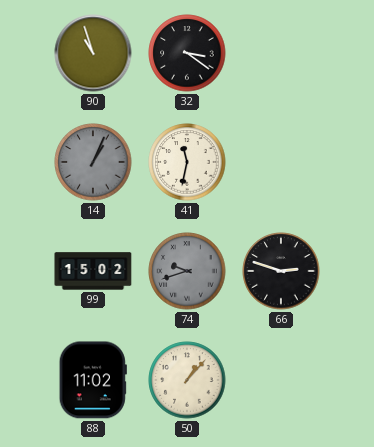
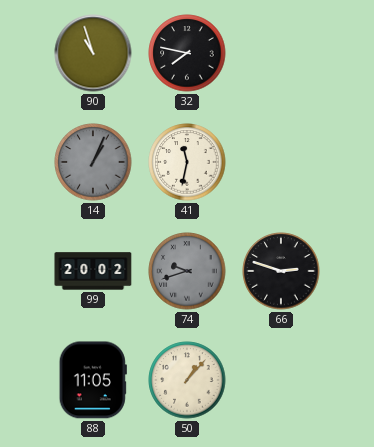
32: 3:21 -> 7:47 (187, 53)
99: 15:02 -> 20:02 (93, 271)
88: 11:02 -> 11:05 (93, 380)
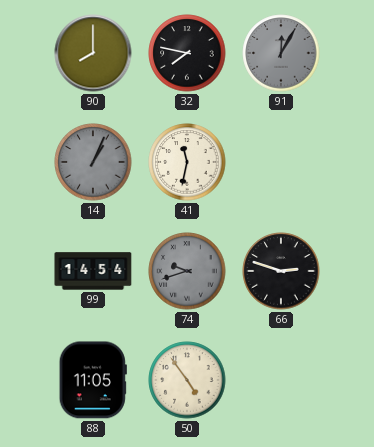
90: 10:57 -> 8:00 (93, 53)
91: none -> 12:05 (281, 53)
99: 20:02 -> 14:54 (93, 271)
50: 1:07 -> 4:54 (187, 380)
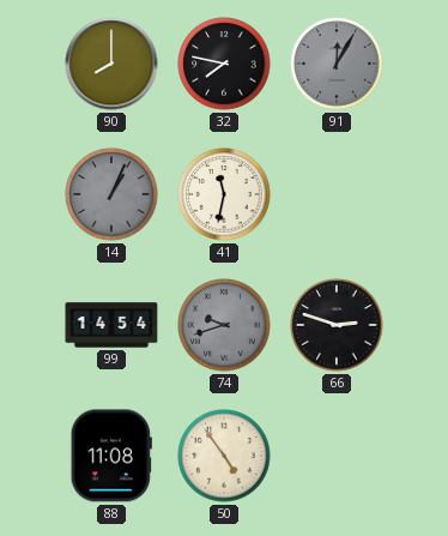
88: 11:05 -> 11:08 (111, 456)
